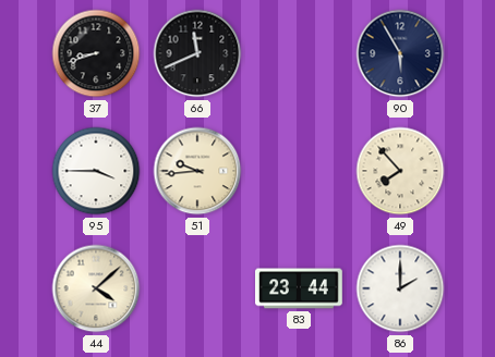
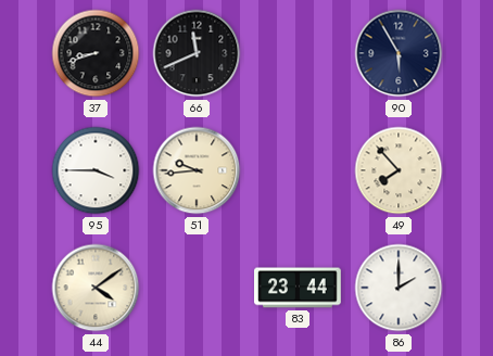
44: 4:08 -> 4:09 (96, 288)
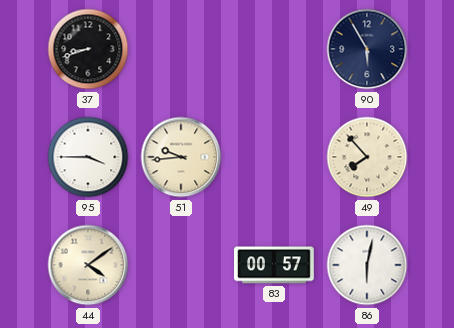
66: 11:41 -> none (197, 53)
83: 23:44 -> 00:57 (275, 265)
86: 2:00 -> 6:02 (367, 265)
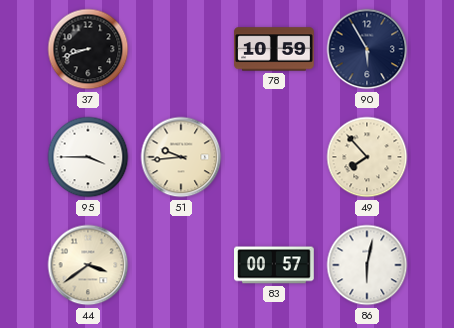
78: none -> 10:59 (274, 49)
44: 4:09 -> 3:39 (88, 265)
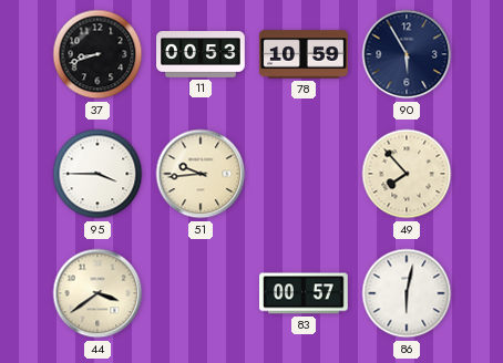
11: none -> 00:53 (201, 54)
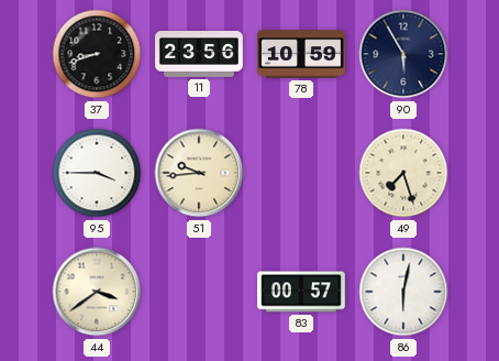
11: 00:53 -> 23:56 (199, 54)
49: 7:53 -> 7:27 (403, 173)
